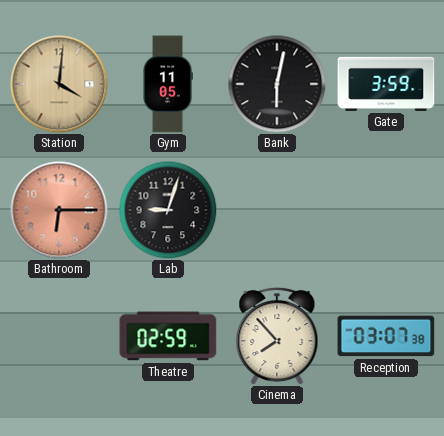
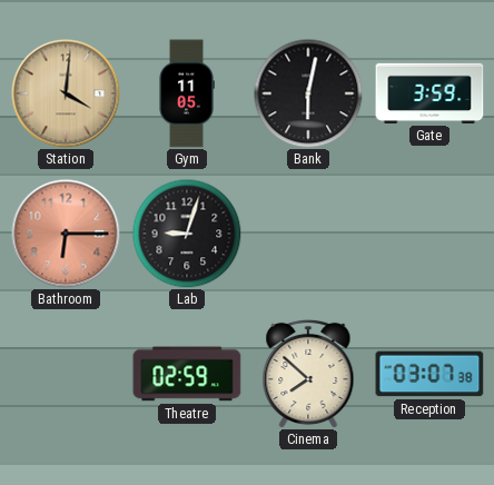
Cinema: 7:53 -> 7:52 (308, 374)
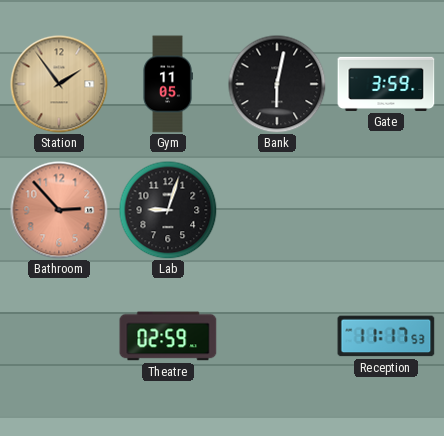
Station: 4:01 -> 1:54 (59, 84)
Bathroom: 6:15 -> 2:53 (59, 210)
Cinema: 7:52 -> none (308, 374)
Reception: 03:07 -> 11:17 (386, 336)
